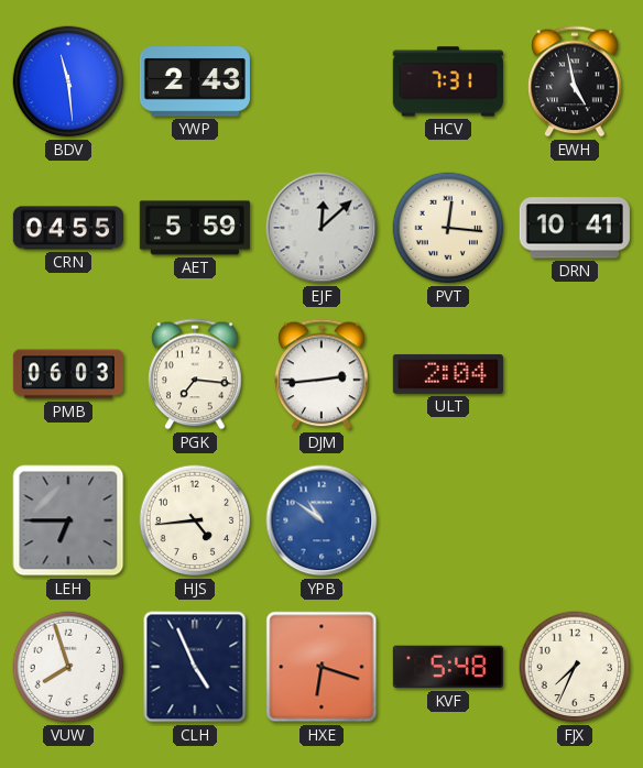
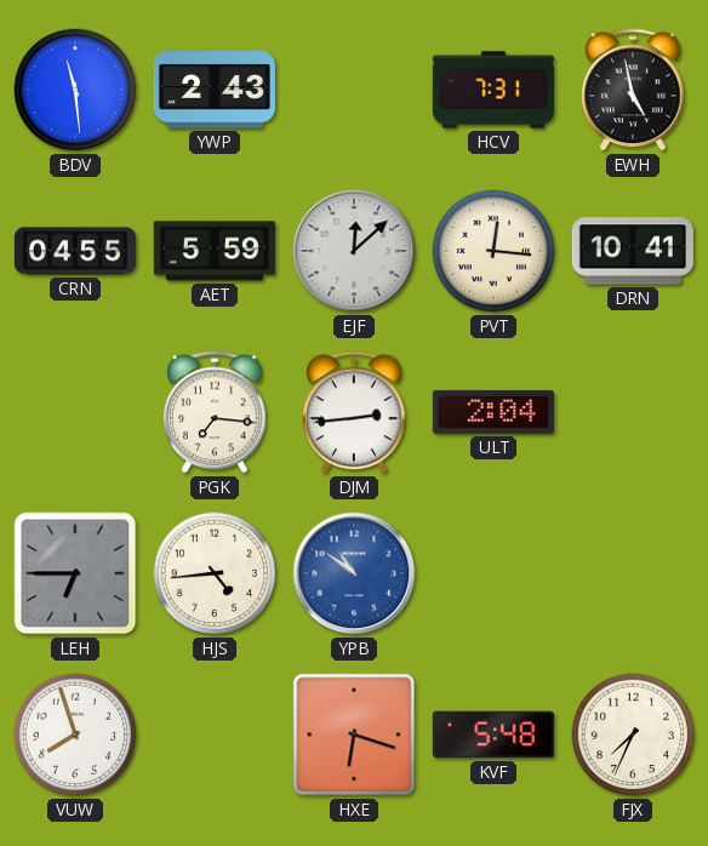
PMB: 06:03 -> none (68, 374)
CLH: 4:56 -> none (195, 667)
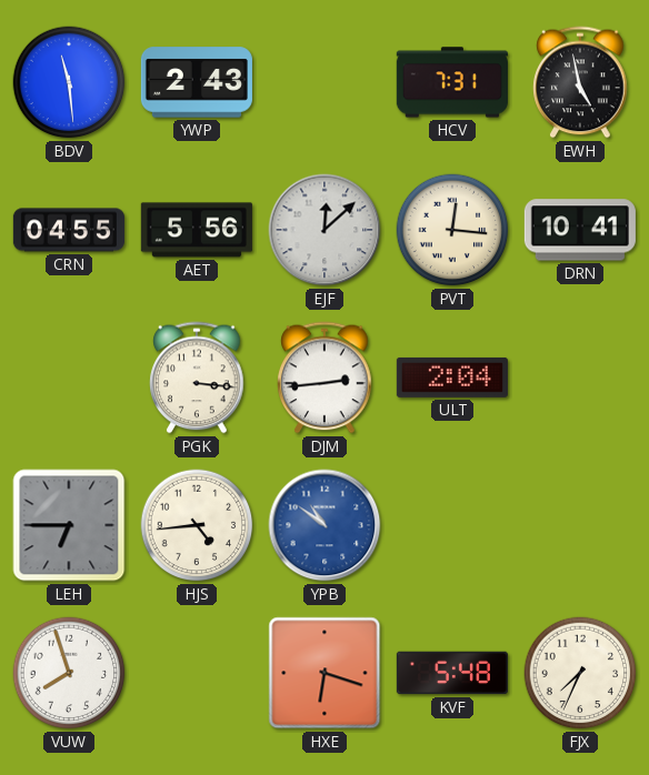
AET: 5:59 -> 5:56 (197, 230)
PGK: 7:16 -> 3:16 (197, 378)
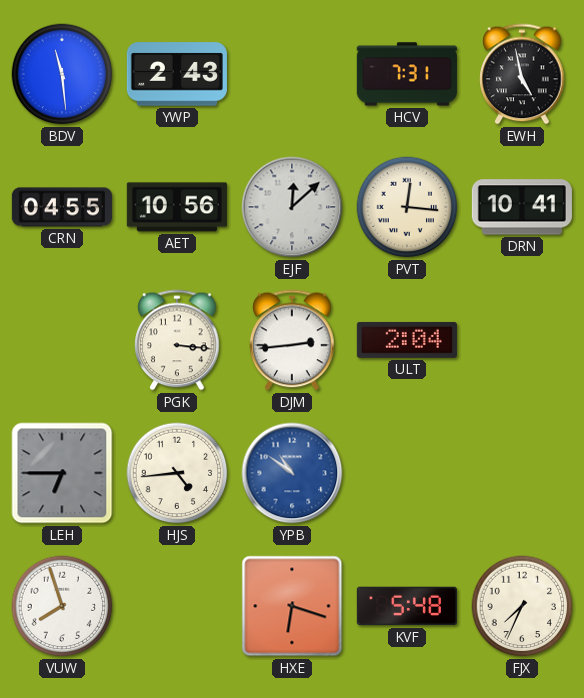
AET: 5:56 -> 10:56 (177, 207)
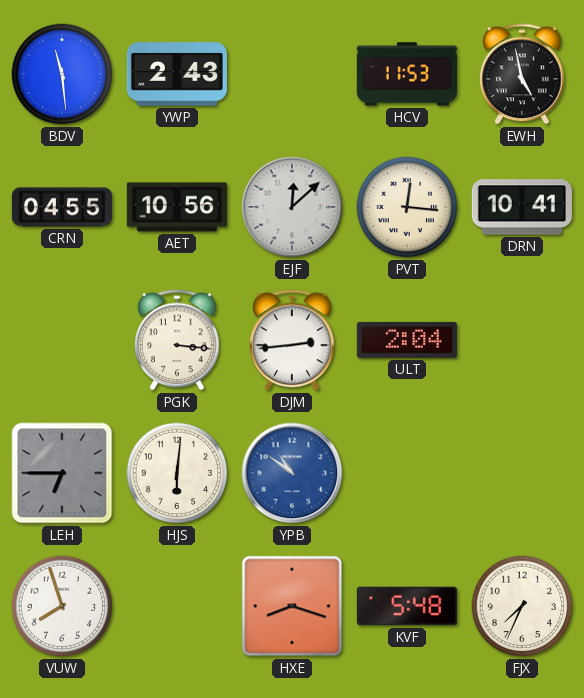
HCV: 7:31 -> 11:53 (407, 74)
HJS: 4:44 -> 6:01 (177, 473)
HXE: 6:18 -> 8:18 (292, 606)
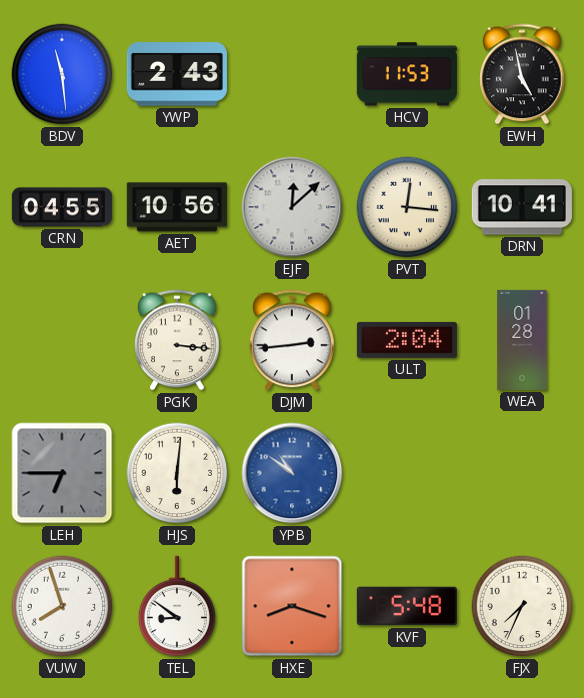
WEA: none -> 01:28 (522, 340)
TEL: none -> 8:51 (177, 606)
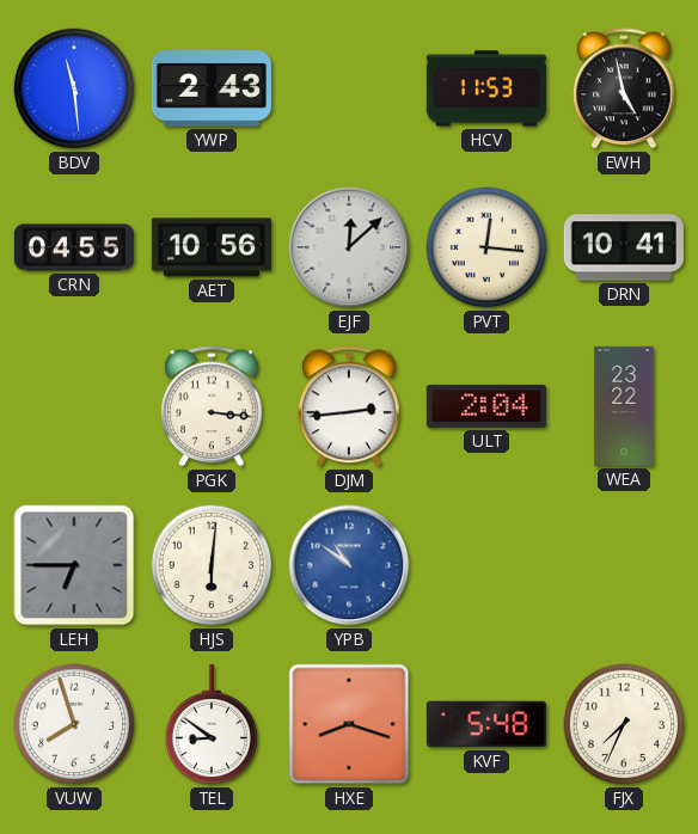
WEA: 01:28 -> 23:22 (624, 406)
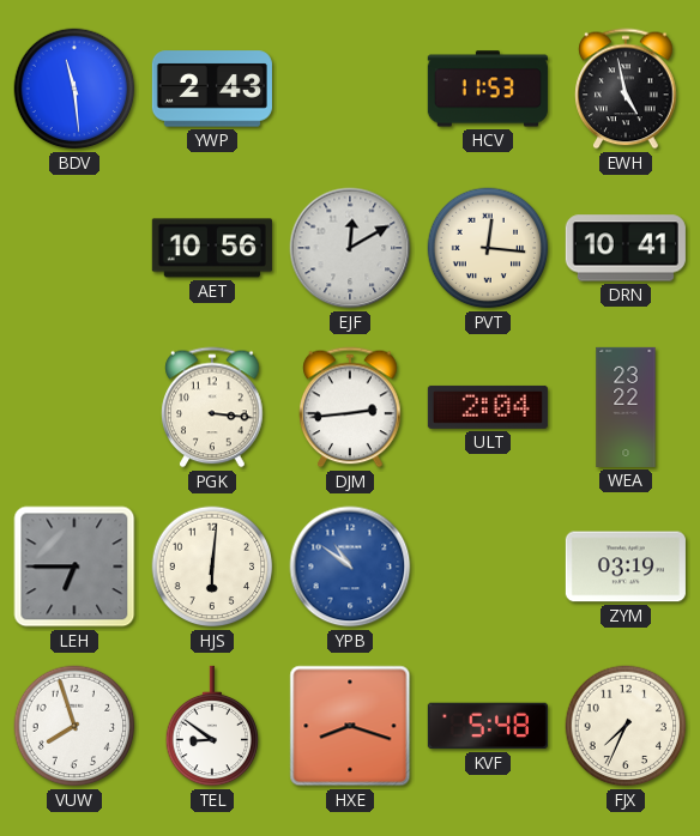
CRN: 04:55 -> none (74, 247)
EJF: 12:08 -> 12:10 (350, 248)
ZYM: none -> 03:19 (626, 567)
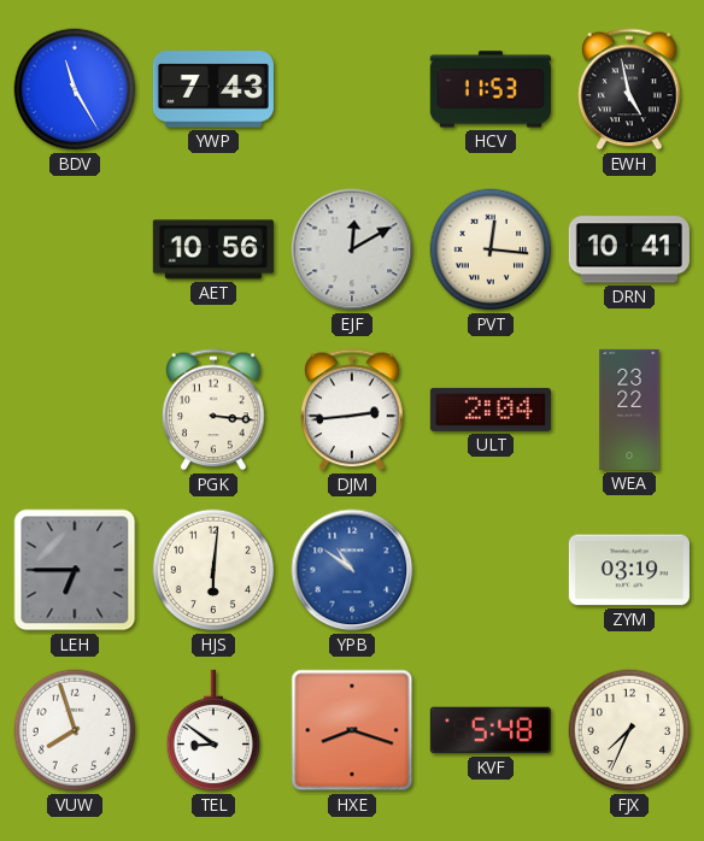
BDV: 11:29 -> 11:25 (75, 89)
YWP: 2:43 -> 7:43 (213, 89)
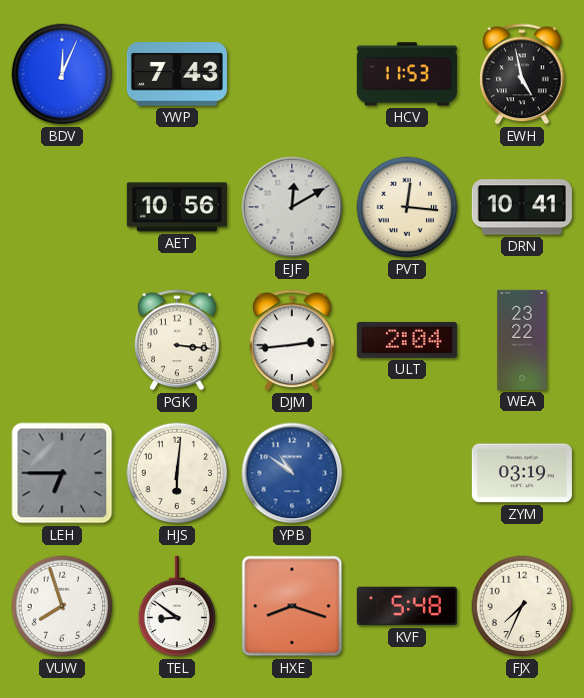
BDV: 11:25 -> 12:04 (62, 74)
